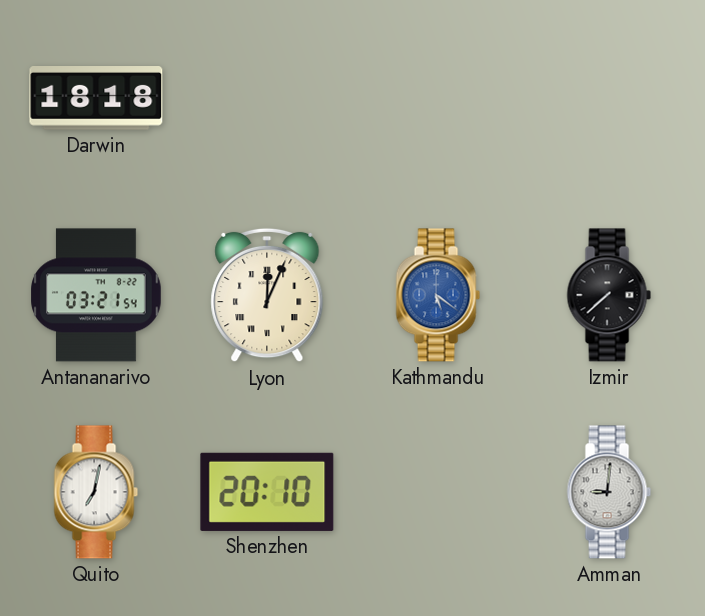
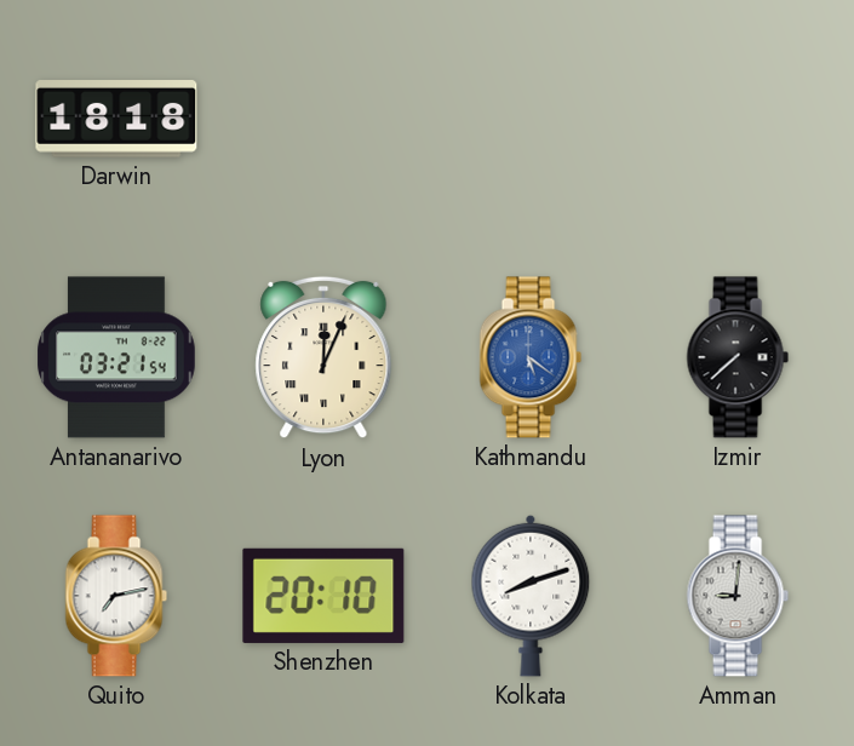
Quito: 7:02 -> 7:13 (116, 596)
Kolkata: none -> 8:12 (531, 596)
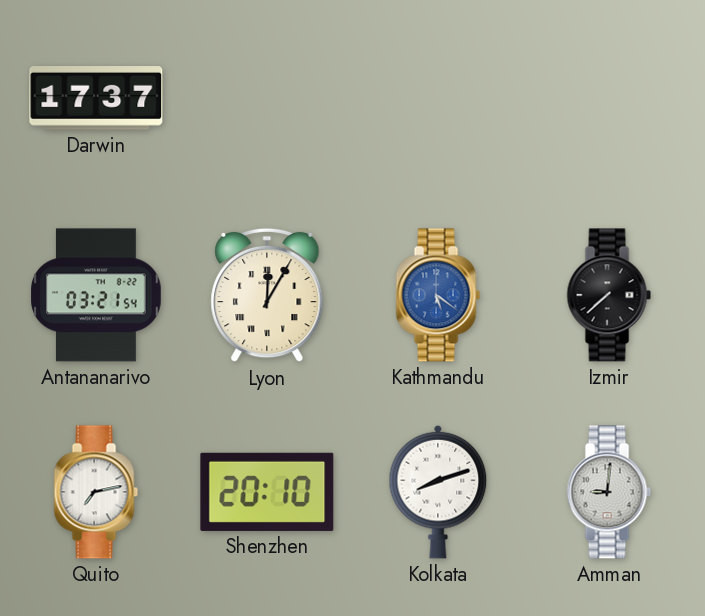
Darwin: 18:18 -> 17:37 (96, 99)
Lyon: 12:04 -> 12:05 (267, 295)
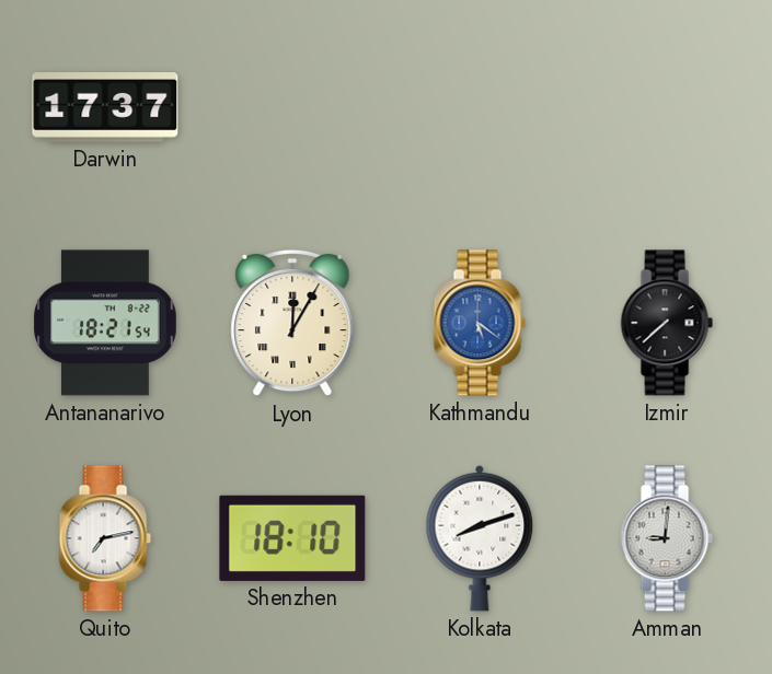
Antananarivo: 03:21 -> 18:21 (105, 323)
Shenzhen: 20:10 -> 18:10 (292, 538)
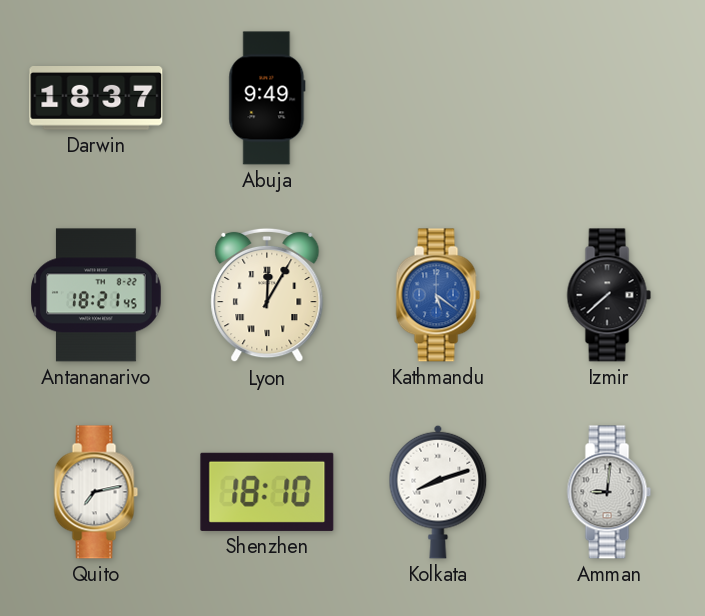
Darwin: 17:37 -> 18:37 (96, 99)
Abuja: none -> 9:49 (267, 98)
Antananarivo: 18:21:54 -> 18:21:45 (96, 295)
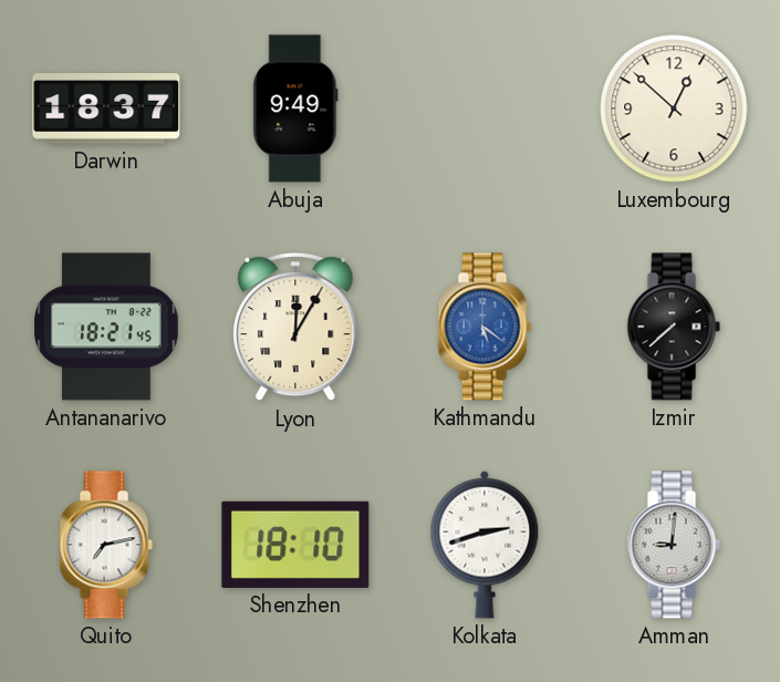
Luxembourg: none -> 12:52 (674, 108)
Kolkata: 8:12 -> 2:42 (485, 545)
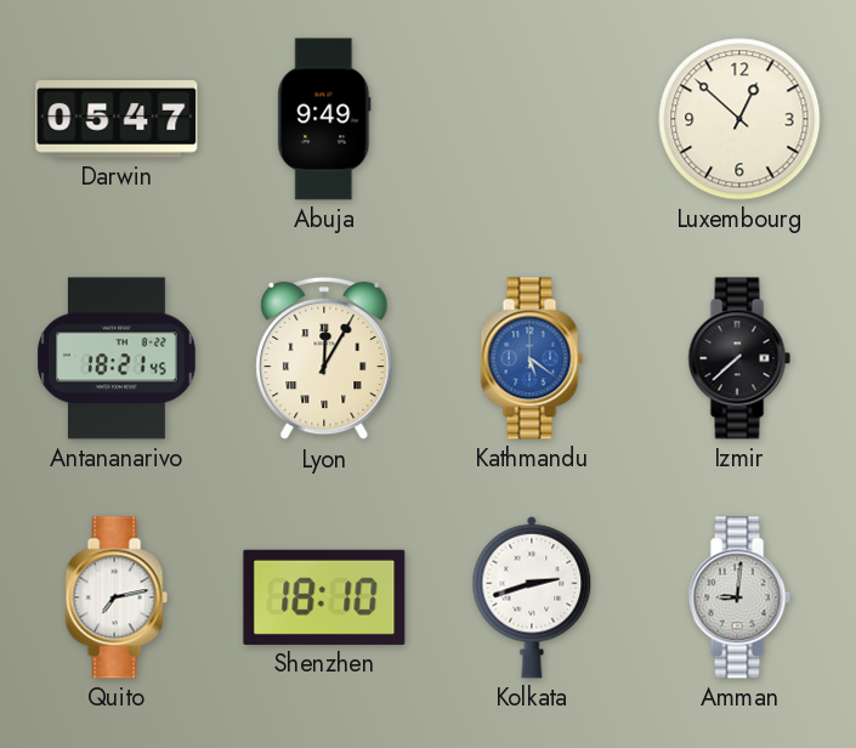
Darwin: 18:37 -> 05:47 (117, 120)
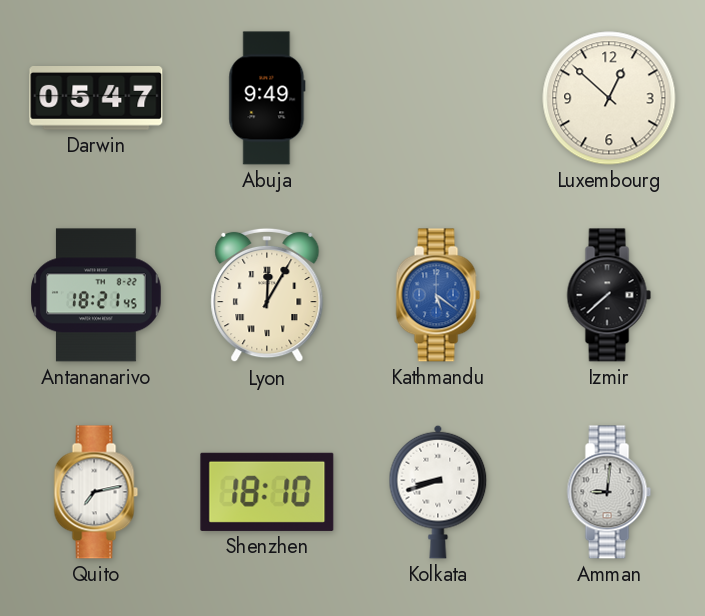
Kolkata: 2:42 -> 8:42 (438, 492)
